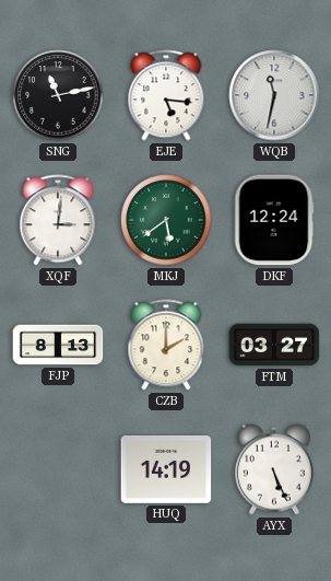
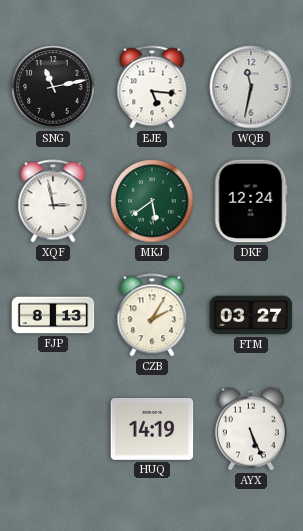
XQF: 3:01 -> 2:58 (53, 201)
CZB: 2:00 -> 2:05 (152, 315)
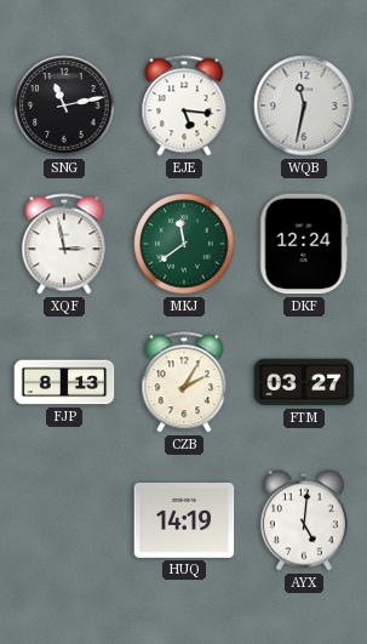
MKJ: 5:39 -> 11:39 (184, 244)
AYX: 5:26 -> 5:01 (304, 520)
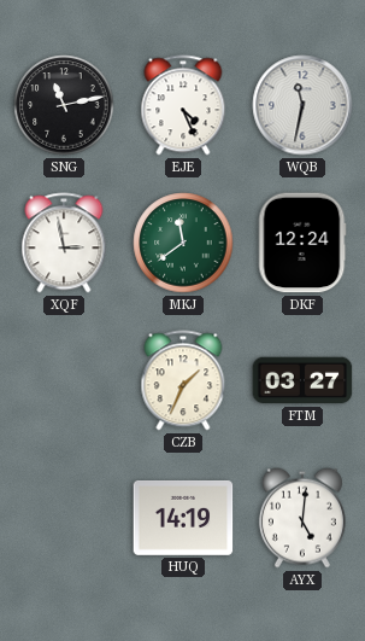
EJE: 5:16 -> 4:26 (183, 105)
FJP: 8:13 -> none (64, 382)
CZB: 2:05 -> 1:34 (183, 380)
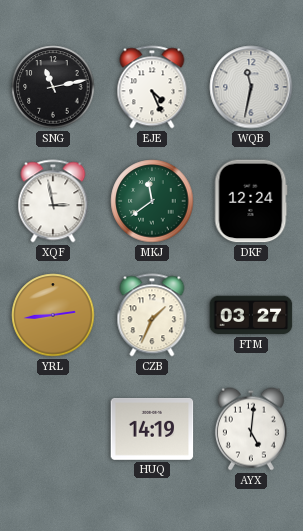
YRL: none -> 2:44 (53, 315)
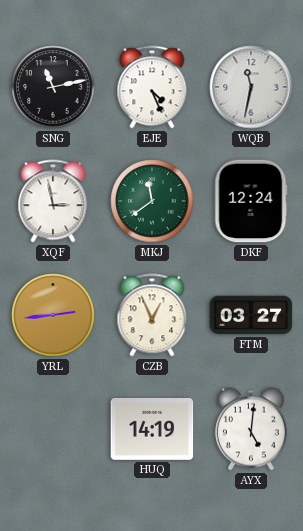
CZB: 1:34 -> 12:56 (152, 315)
